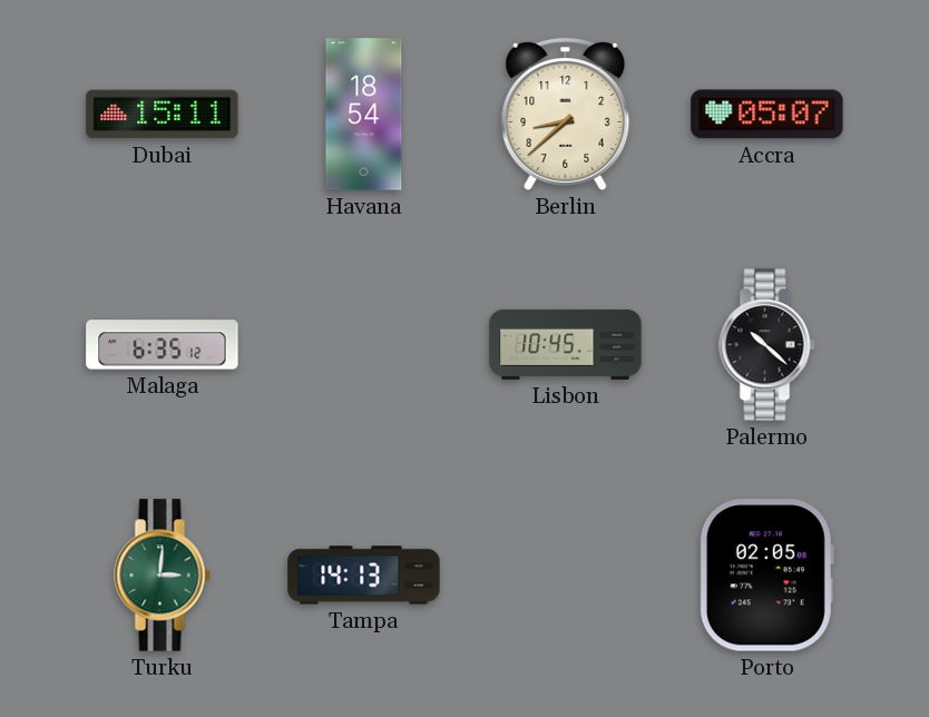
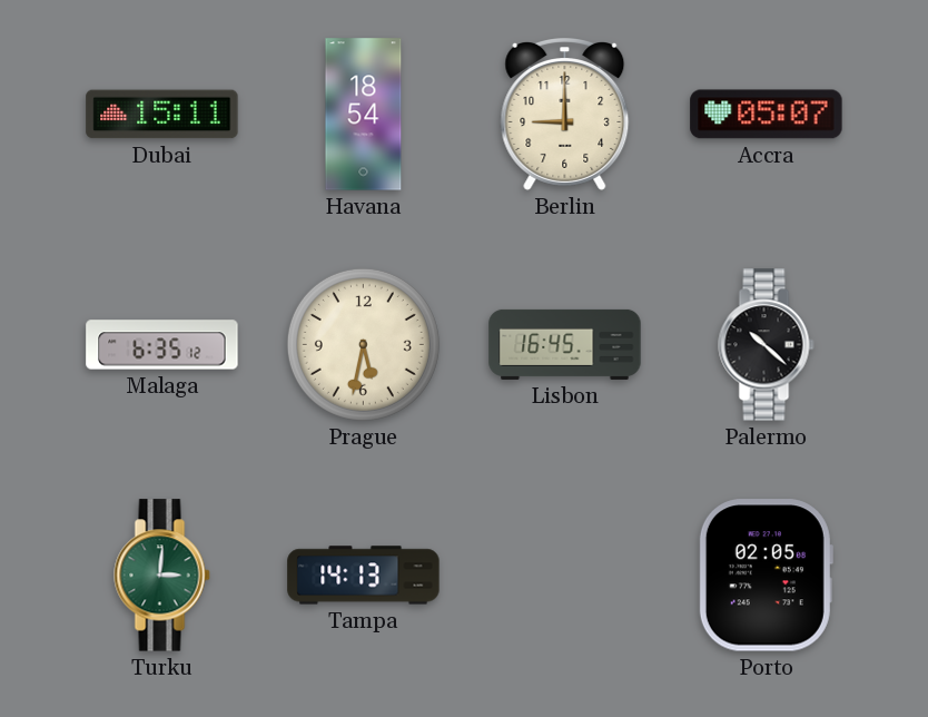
Berlin: 8:38 -> 9:00 (565, 115)
Prague: none -> 5:32 (363, 344)
Lisbon: 10:45 -> 16:45 (565, 344)
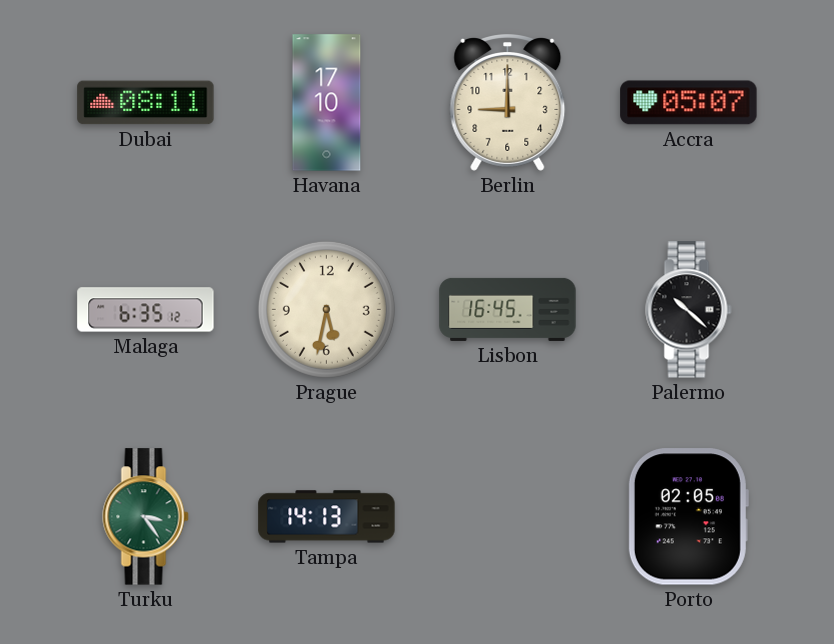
Dubai: 15:11 -> 08:11 (146, 103)
Havana: 18:54 -> 17:10 (327, 103)
Turku: 3:01 -> 3:24 (146, 517)
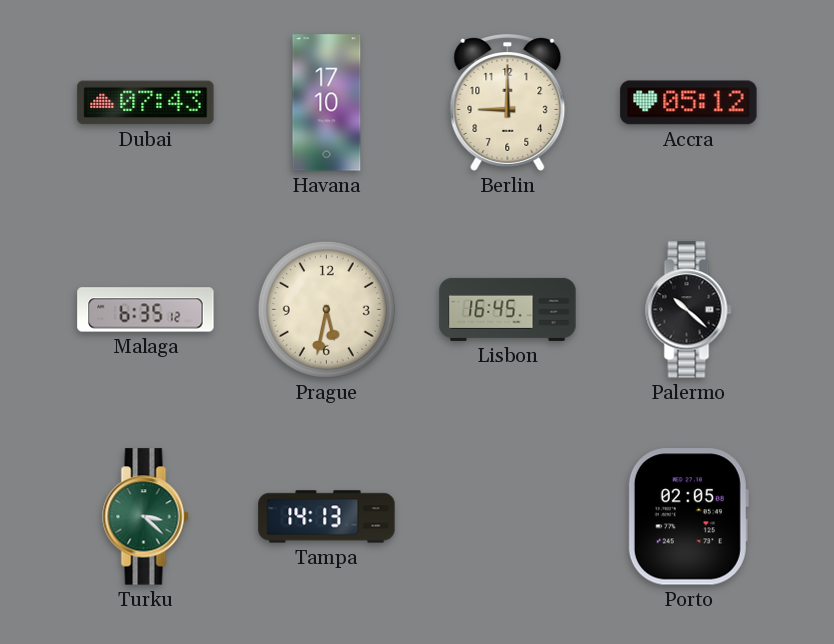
Dubai: 08:11 -> 07:43 (146, 103)
Accra: 05:07 -> 05:12 (689, 103)
Turku: 3:24 -> 3:22 (146, 517)
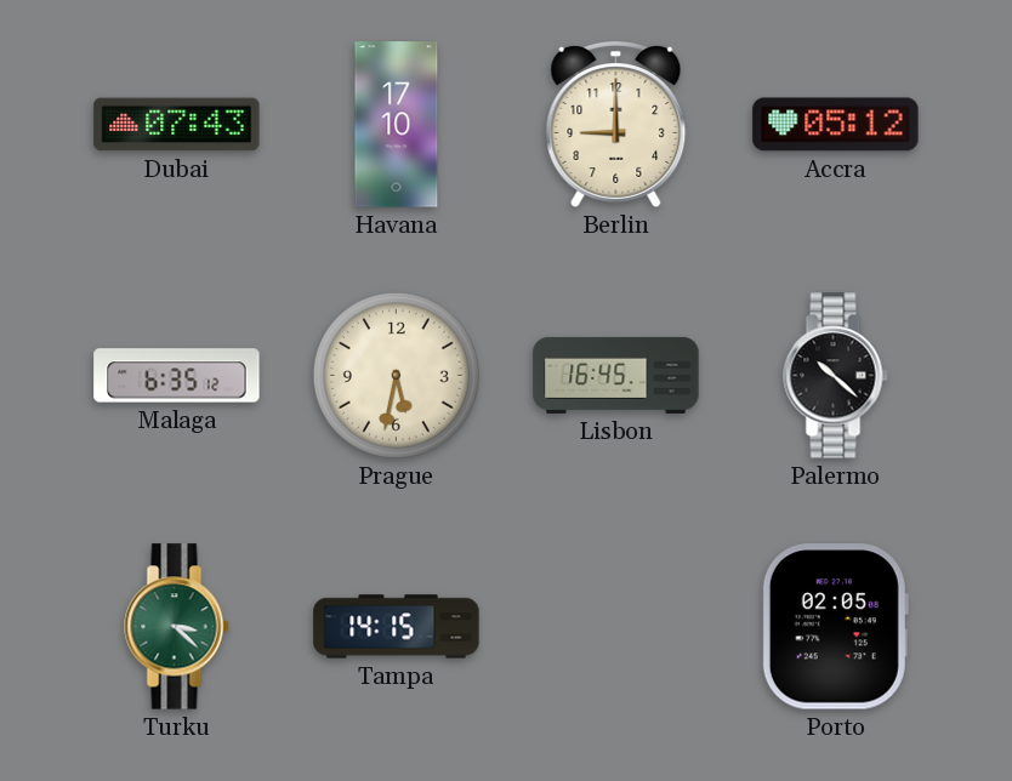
Tampa: 14:13 -> 14:15 (397, 627)
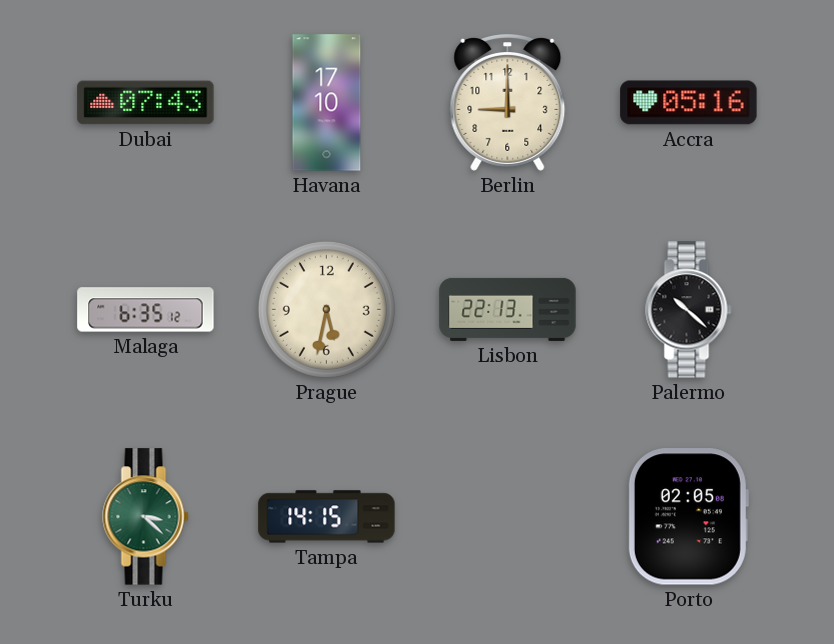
Accra: 05:12 -> 05:16 (689, 103)
Lisbon: 16:45 -> 22:13 (508, 309)
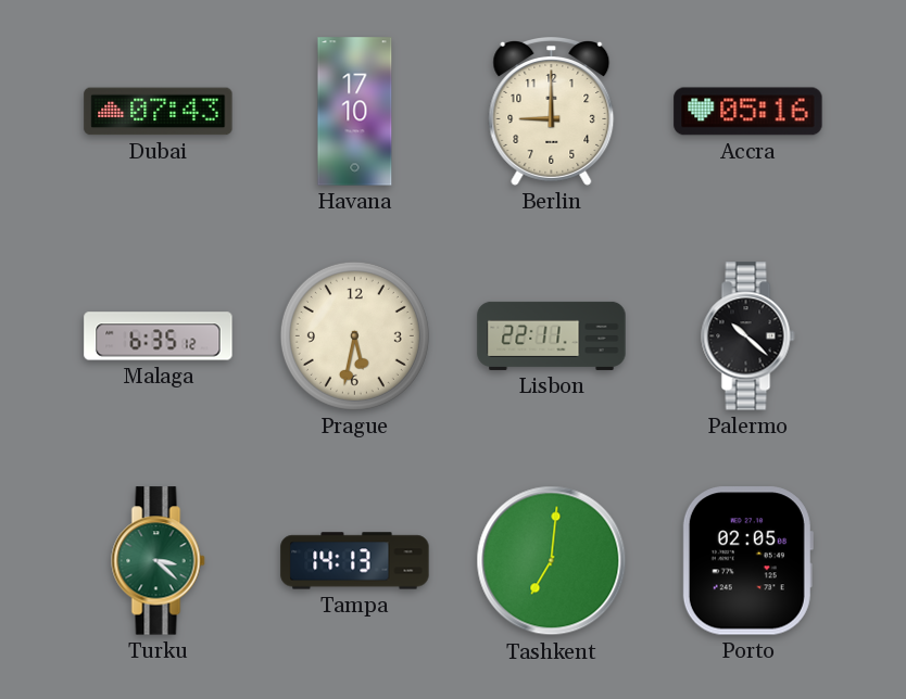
Lisbon: 22:13 -> 22:11 (552, 335)
Tampa: 14:15 -> 14:13 (355, 561)
Tashkent: none -> 7:01 (552, 561)
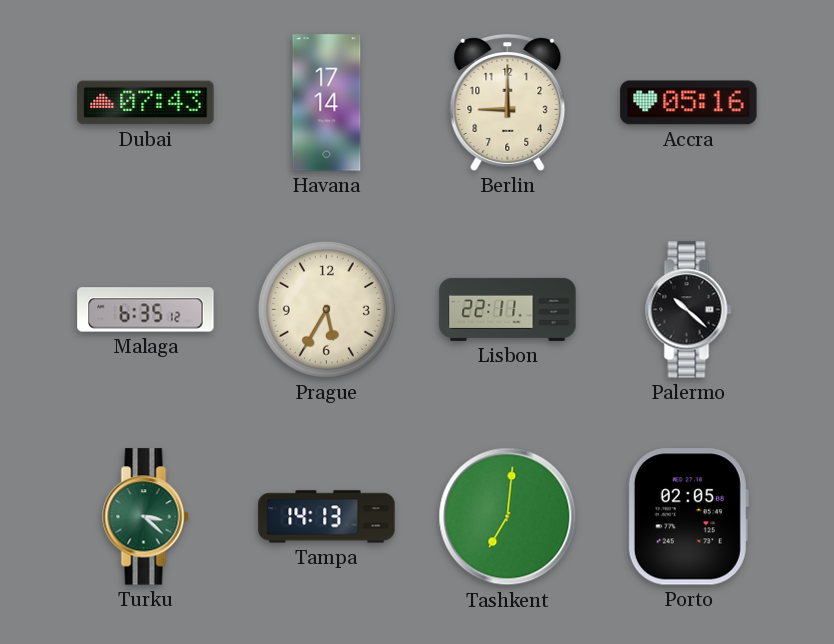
Havana: 17:10 -> 17:14 (327, 103)
Prague: 5:32 -> 5:35 (326, 309)
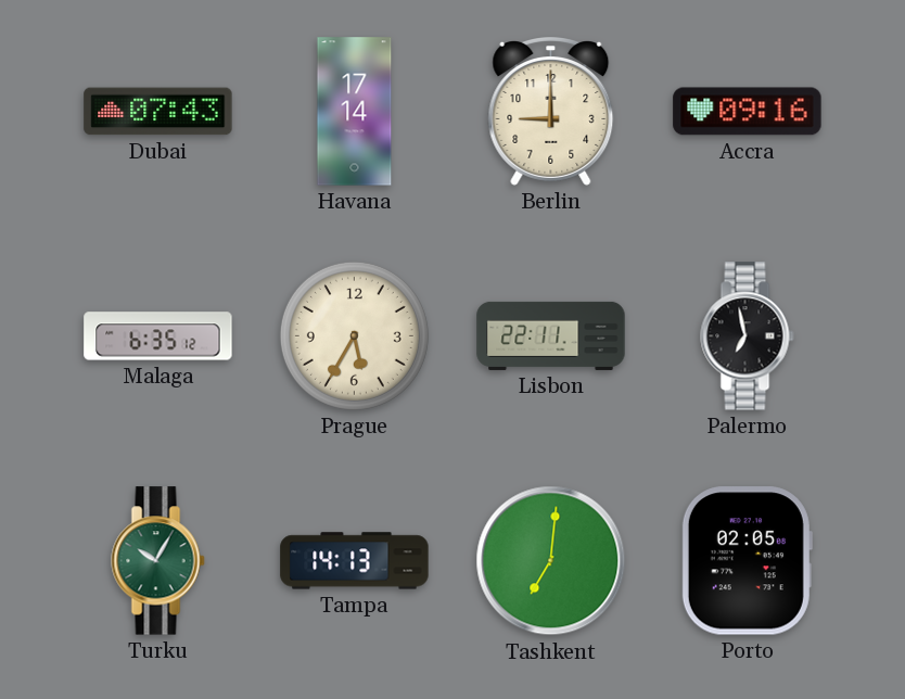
Accra: 05:16 -> 09:16 (748, 112)
Palermo: 10:22 -> 6:58 (748, 336)
Turku: 3:22 -> 10:05 (158, 561)
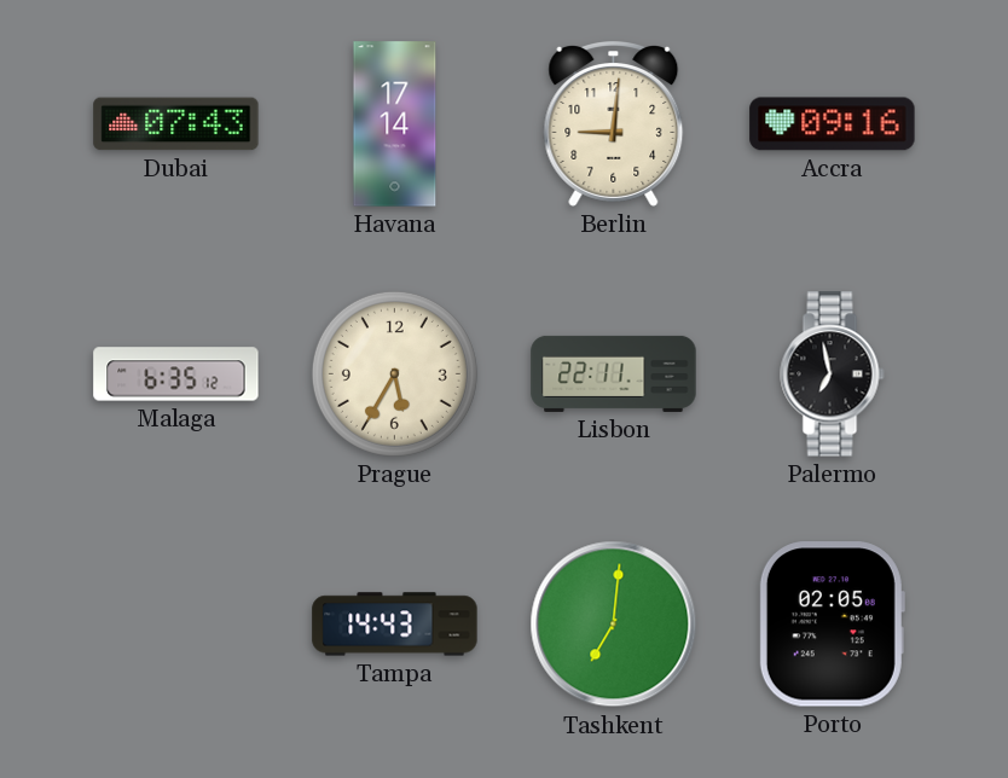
Berlin: 9:00 -> 9:01 (614, 124)
Turku: 10:05 -> none (158, 561)
Tampa: 14:13 -> 14:43 (395, 625)
